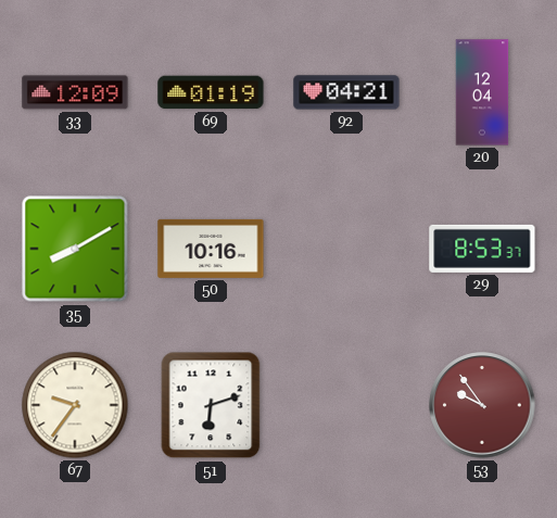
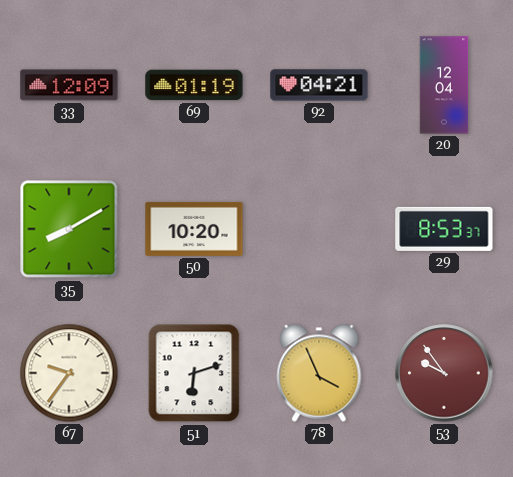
50: 10:16 -> 10:20 (194, 229)
78: none -> 3:56 (319, 373)
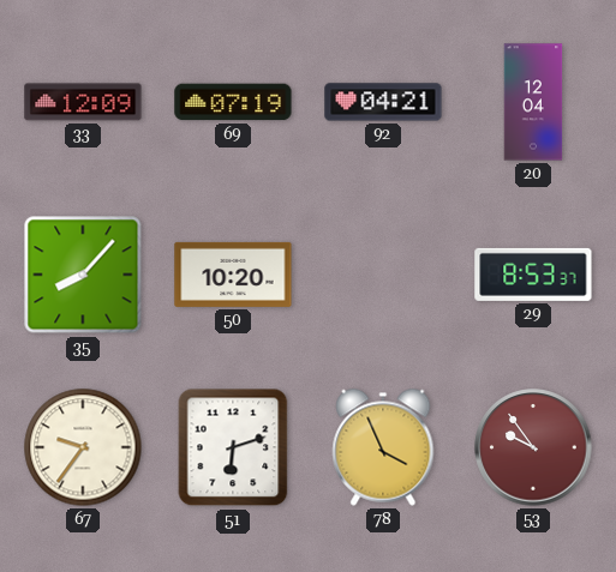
69: 01:19 -> 07:19 (233, 102)
35: 8:10 -> 8:07 (83, 275)
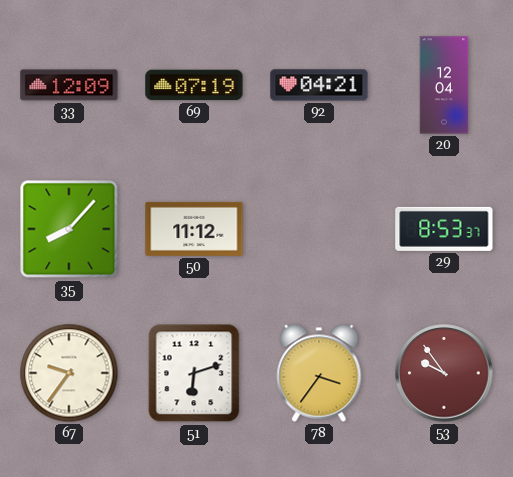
50: 10:20 -> 11:12 (194, 229)
78: 3:56 -> 3:36 (319, 373)
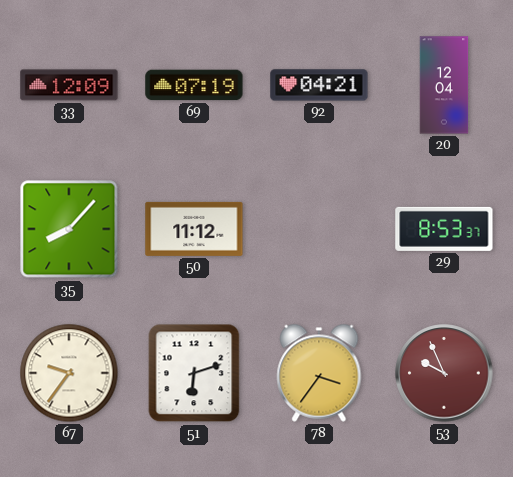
53: 9:54 -> 9:56 (444, 373)
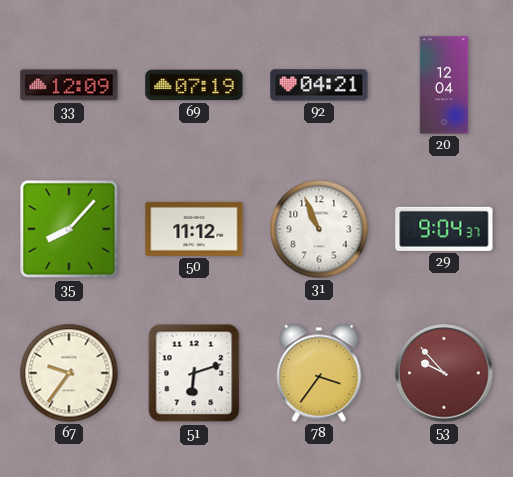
31: none -> 10:56 (319, 229)
29: 8:53 -> 9:04 (444, 229)
53: 9:56 -> 9:53 (444, 373)
